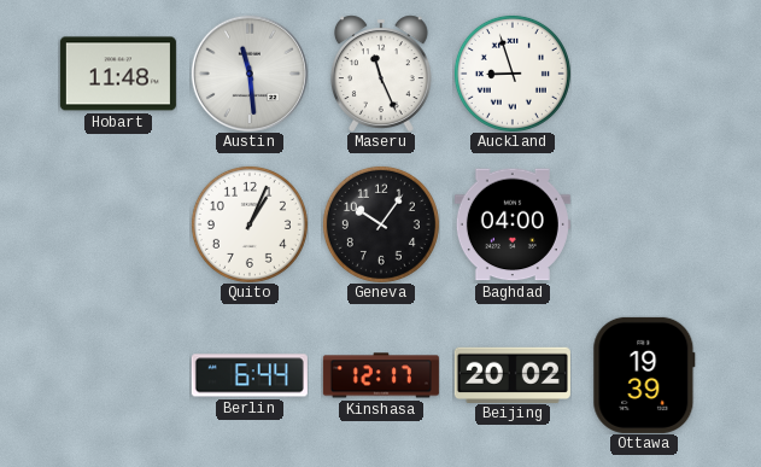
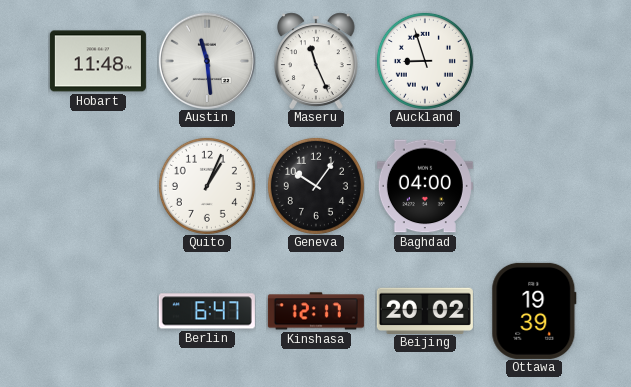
Berlin: 6:44 -> 6:47 (207, 311)
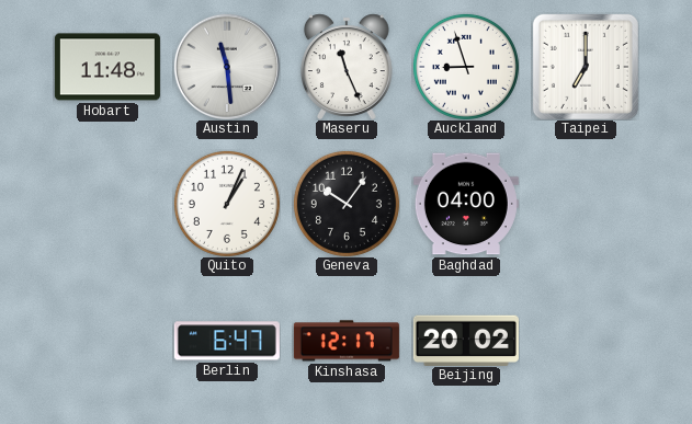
Taipei: none -> 7:00 (586, 67)
Ottawa: 19:39 -> none (534, 311)
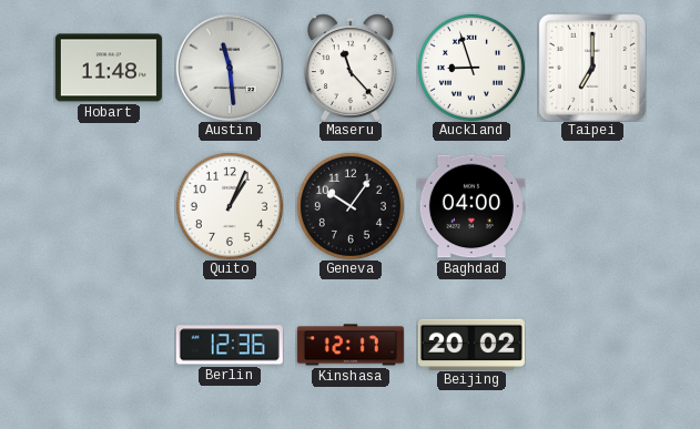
Maseru: 11:26 -> 11:23 (351, 68)
Berlin: 6:47 -> 12:36 (230, 345)
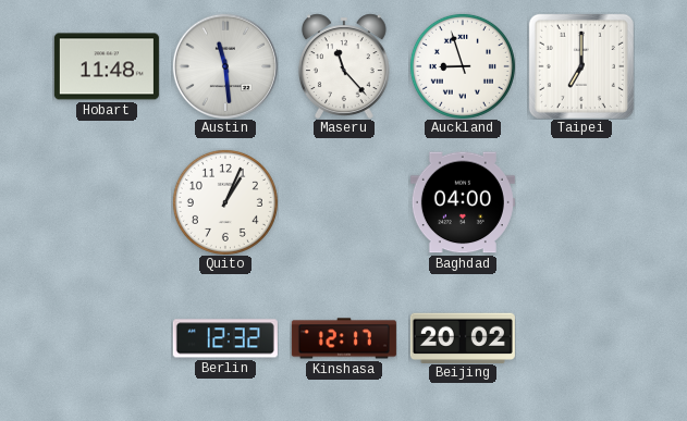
Geneva: 10:06 -> none (351, 206)
Berlin: 12:36 -> 12:32 (225, 338)
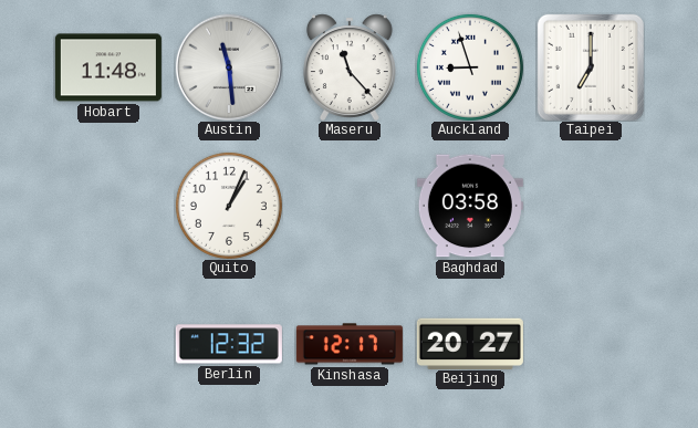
Baghdad: 04:00 -> 03:58 (470, 206)
Beijing: 20:02 -> 20:27 (470, 343)
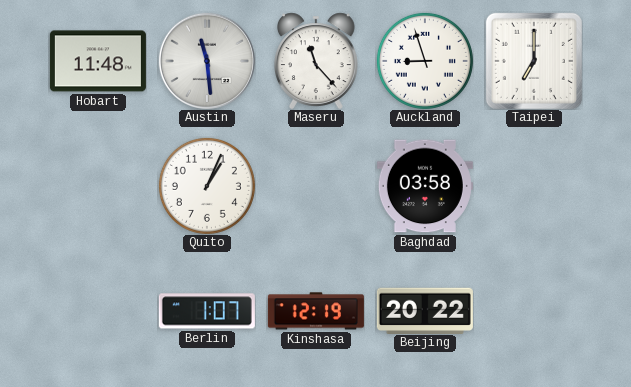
Berlin: 12:32 -> 1:07 (207, 311)
Kinshasa: 12:17 -> 12:19 (316, 311)
Beijing: 20:27 -> 20:22 (425, 310)
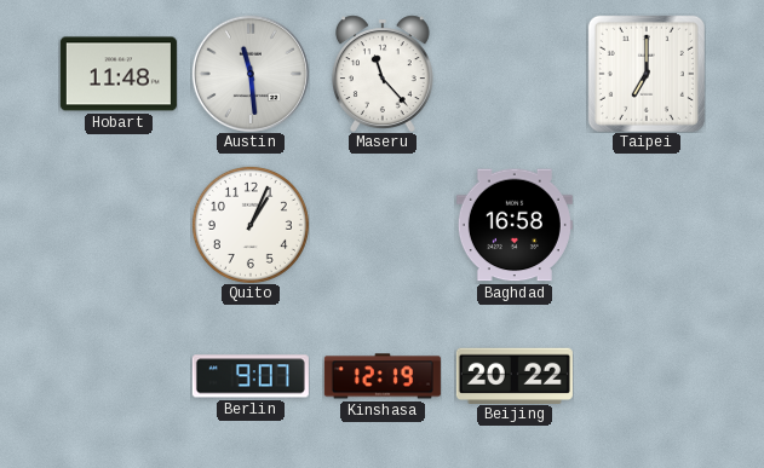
Auckland: 8:57 -> none (425, 61)
Baghdad: 03:58 -> 16:58 (515, 225)
Berlin: 1:07 -> 9:07 (251, 376)
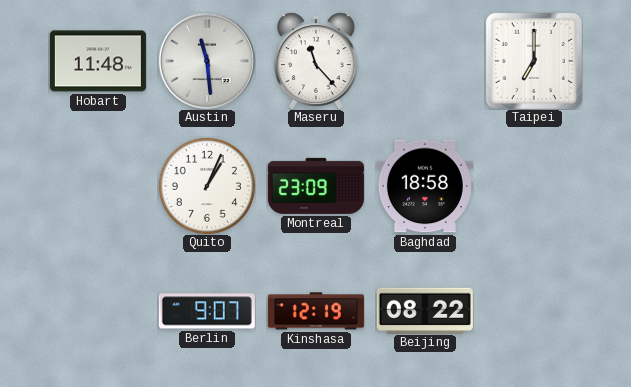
Montreal: none -> 23:09 (316, 186)
Baghdad: 16:58 -> 18:58 (425, 186)
Beijing: 20:22 -> 08:22 (425, 310)
